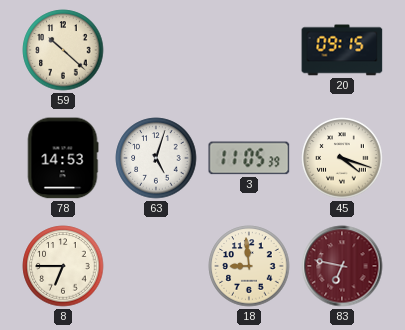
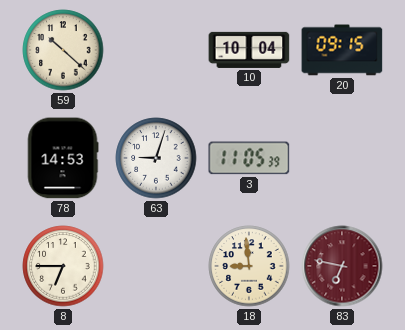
10: none -> 10:04 (249, 50)
63: 5:03 -> 9:03 (156, 158)
45: 4:18 -> none (342, 158)
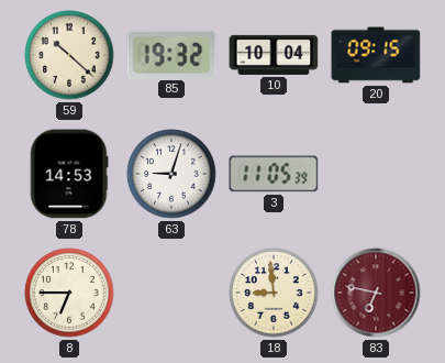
85: none -> 19:32 (171, 54)
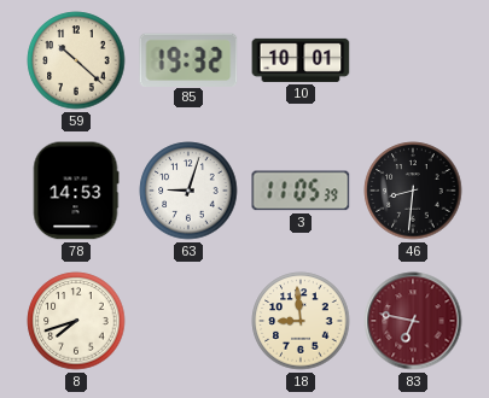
10: 10:04 -> 10:01 (301, 60)
20: 09:15 -> none (376, 55)
46: none -> 8:31 (413, 191)
8: 6:45 -> 7:42 (76, 321)
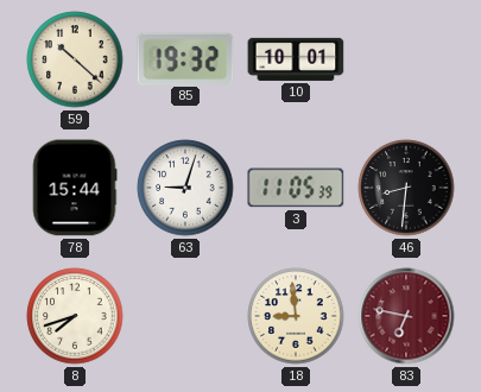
78: 14:53 -> 15:44 (75, 188)
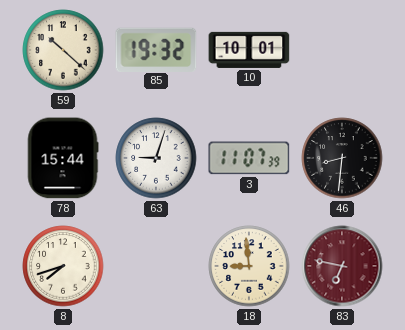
3: 11:05 -> 11:07 (249, 158)
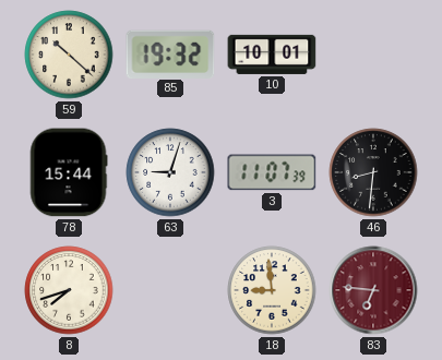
83: 6:47 -> 6:46 (373, 290)
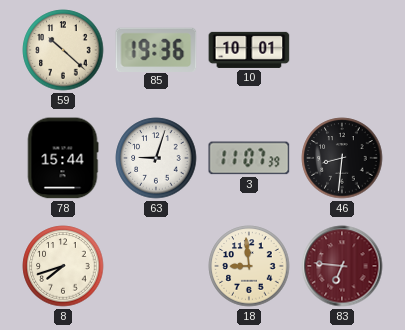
85: 19:32 -> 19:36 (156, 49)
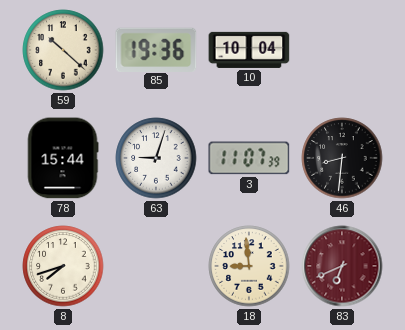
10: 10:01 -> 10:04 (249, 50)
83: 6:46 -> 6:41 (342, 266)
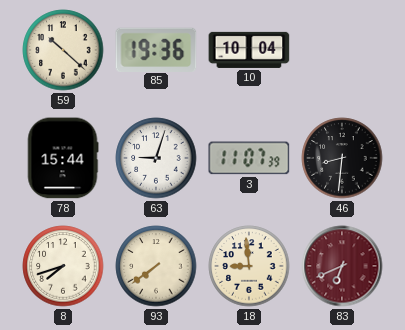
93: none -> 7:39 (156, 266)
